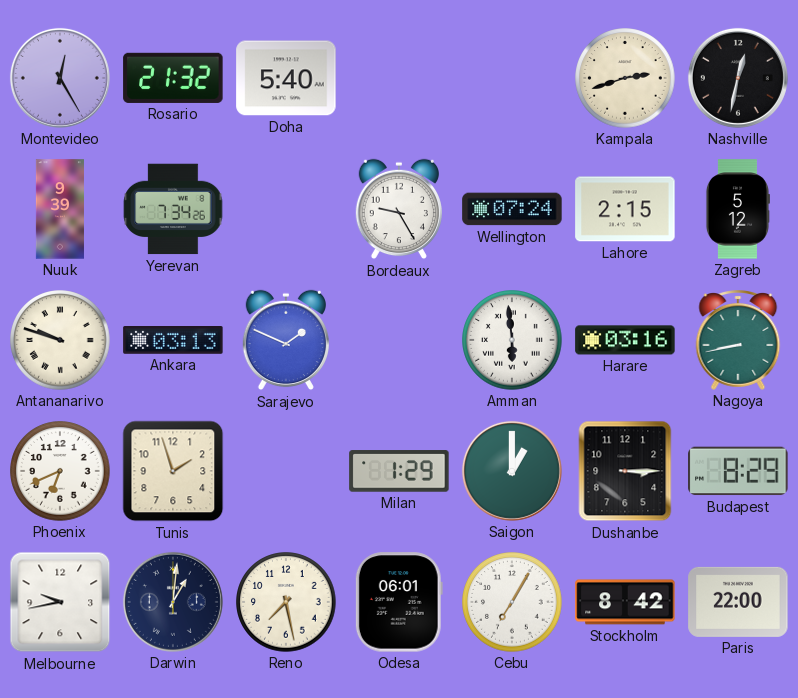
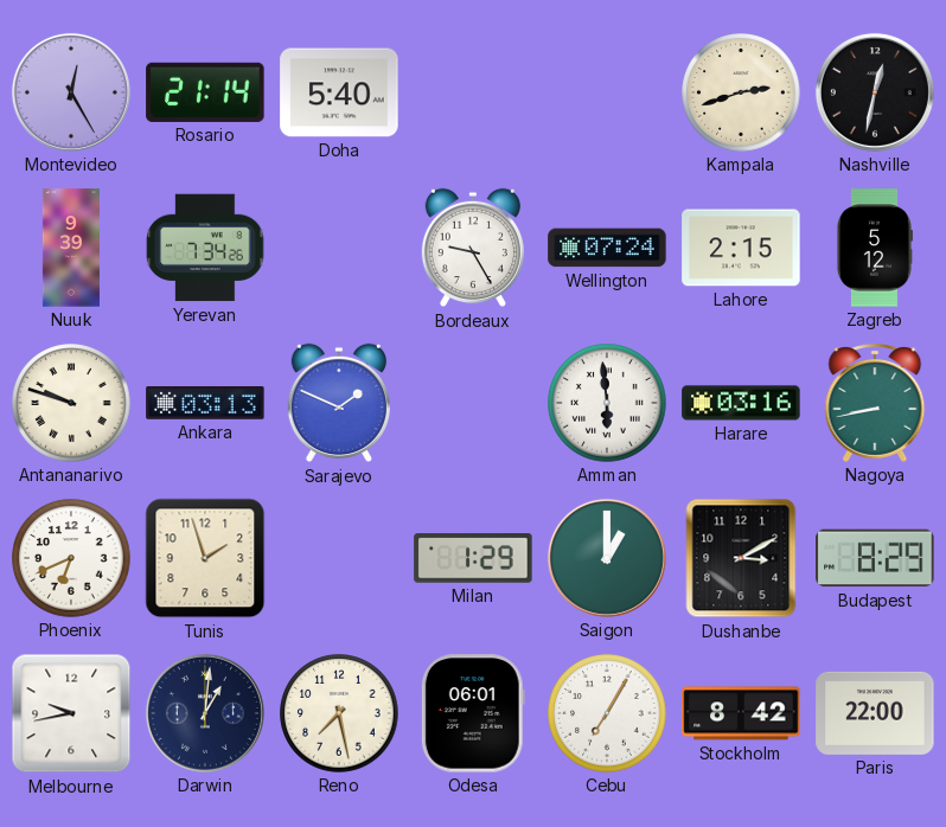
Rosario: 21:32 -> 21:14 (205, 92)
Dushanbe: 3:15 -> 3:10 (741, 558)
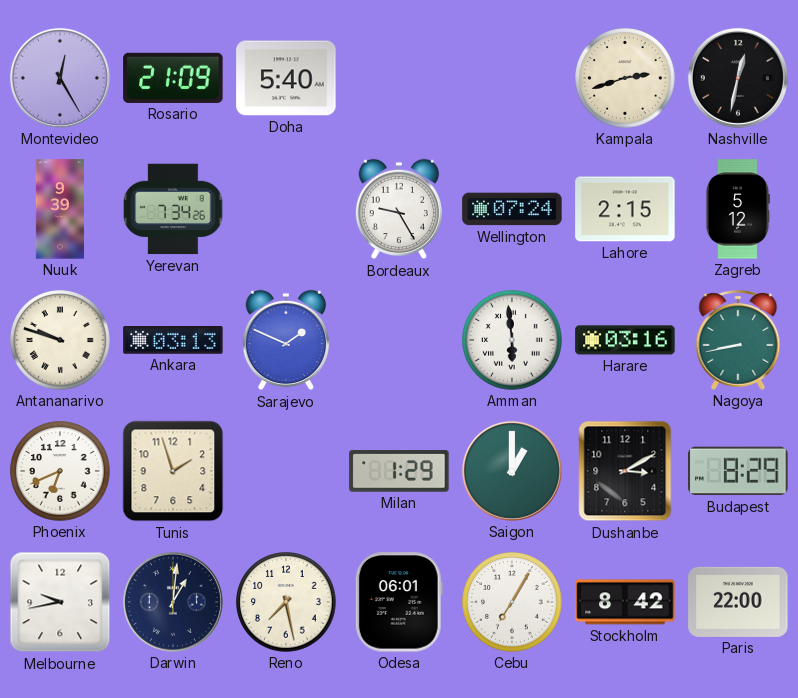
Rosario: 21:14 -> 21:09 (173, 78)
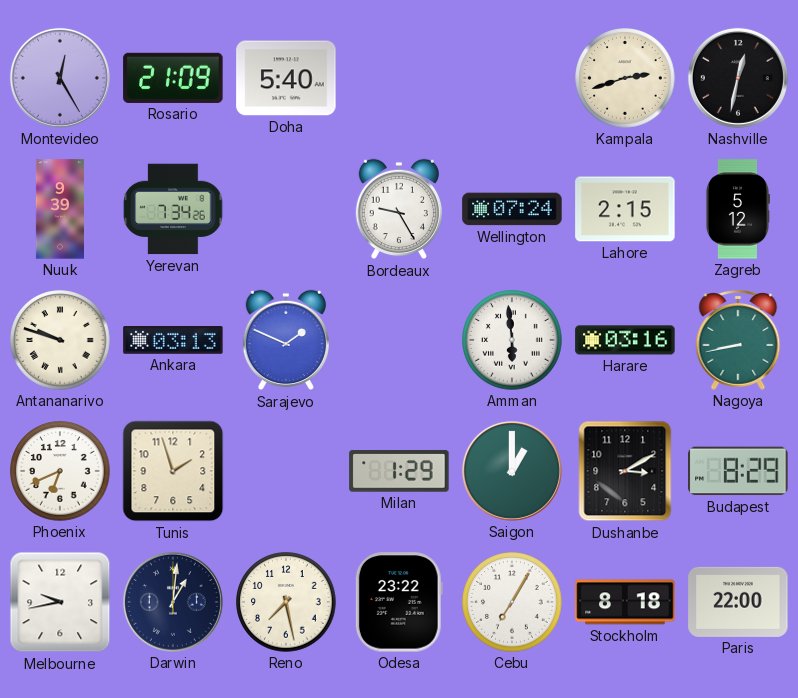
Odesa: 06:01 -> 23:22 (399, 602)
Stockholm: 8:42 -> 8:18 (625, 602)
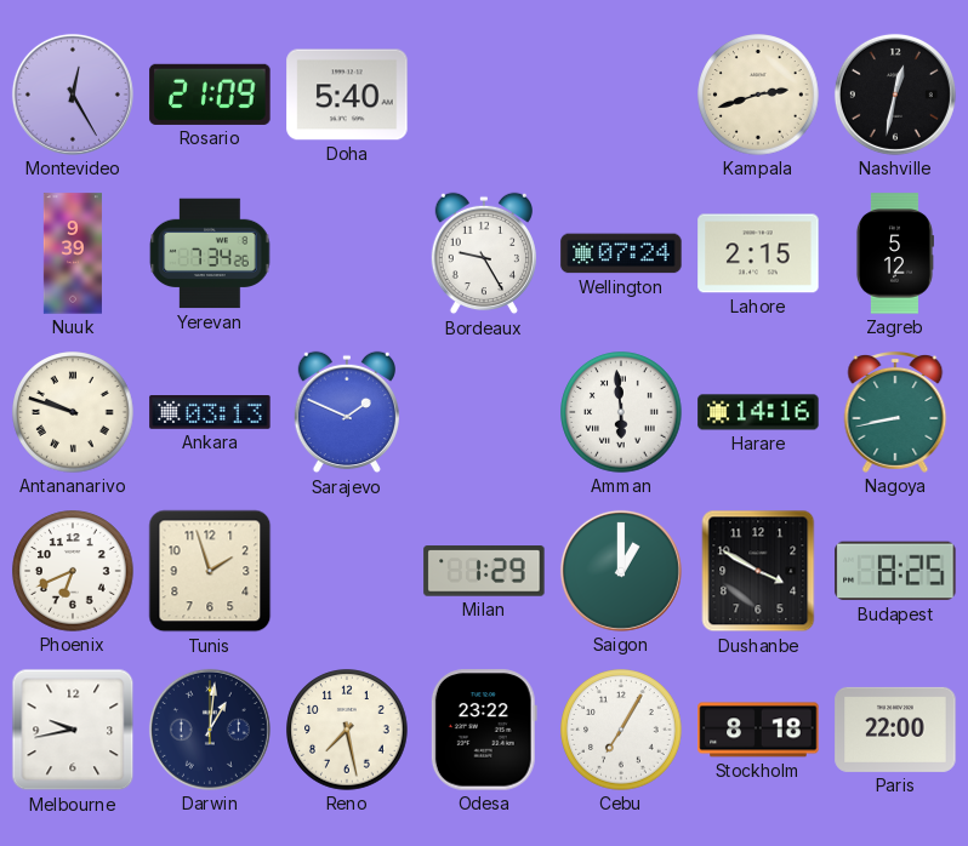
Harare: 03:16 -> 14:16 (758, 412)
Dushanbe: 3:10 -> 3:50 (758, 571)
Budapest: 8:29 -> 8:25 (895, 571)
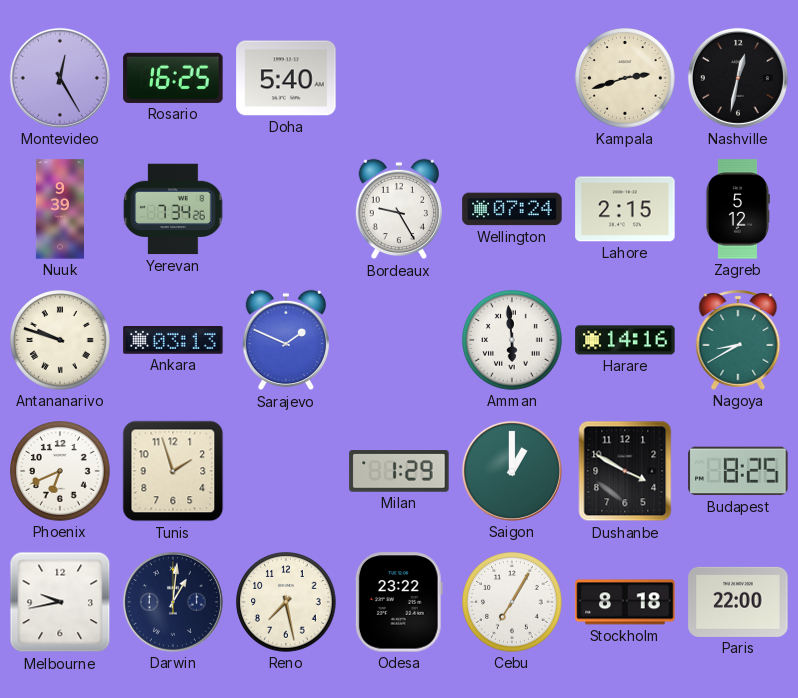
Rosario: 21:09 -> 16:25 (173, 78)
Nagoya: 8:43 -> 8:40 (738, 341)
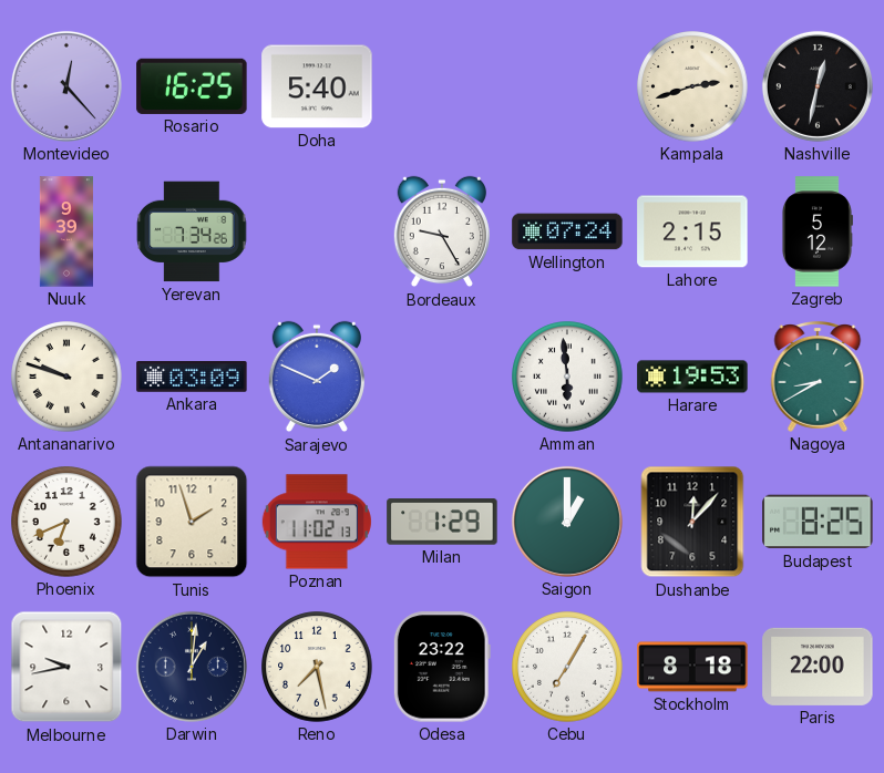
Montevideo: 12:25 -> 12:23 (66, 86)
Ankara: 03:13 -> 03:09 (192, 378)
Harare: 14:16 -> 19:53 (692, 377)
Poznan: none -> 11:02 (317, 522)
Dushanbe: 3:50 -> 12:07 (692, 522)
